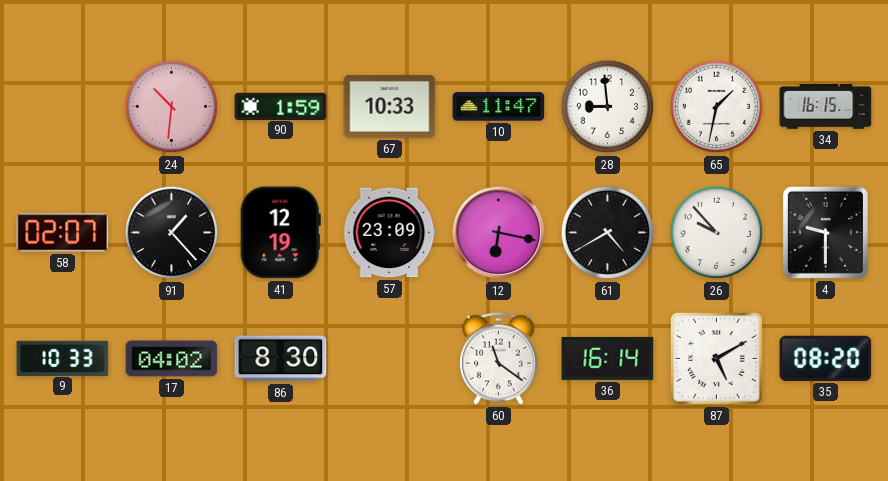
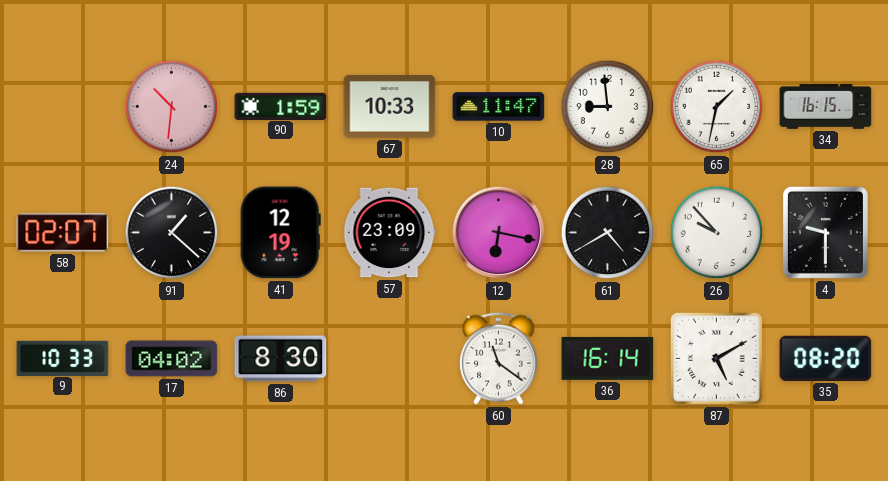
91: 1:23 -> 1:22 (172, 233)
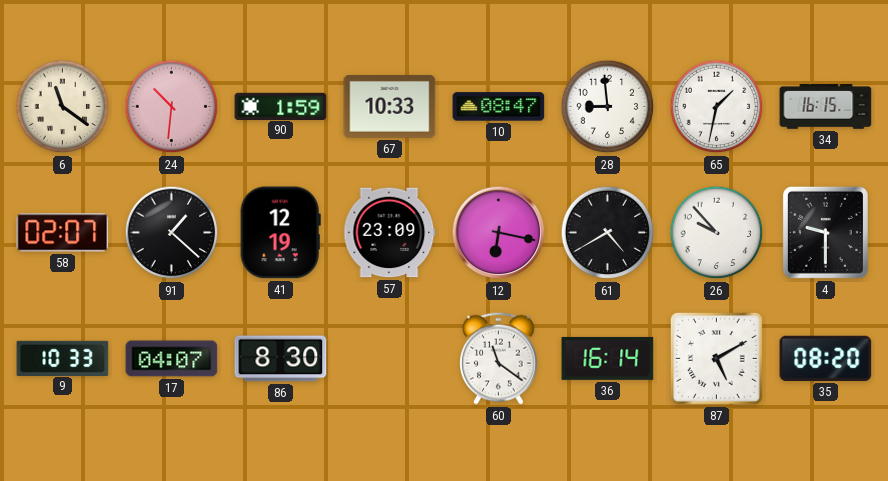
6: none -> 11:21 (63, 107)
10: 11:47 -> 08:47 (499, 107)
17: 04:02 -> 04:07 (172, 359)
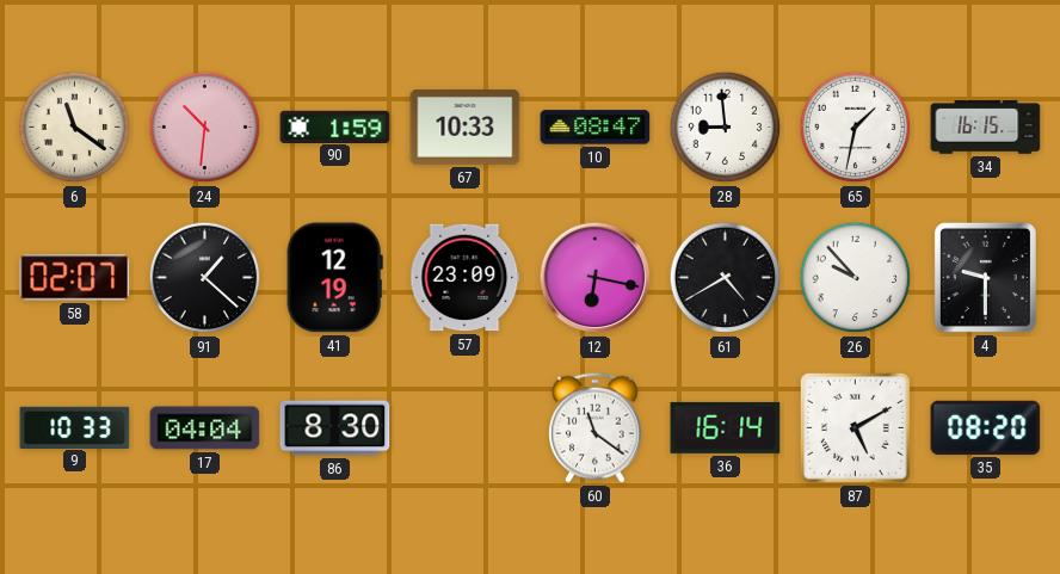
17: 04:07 -> 04:04 (205, 428)
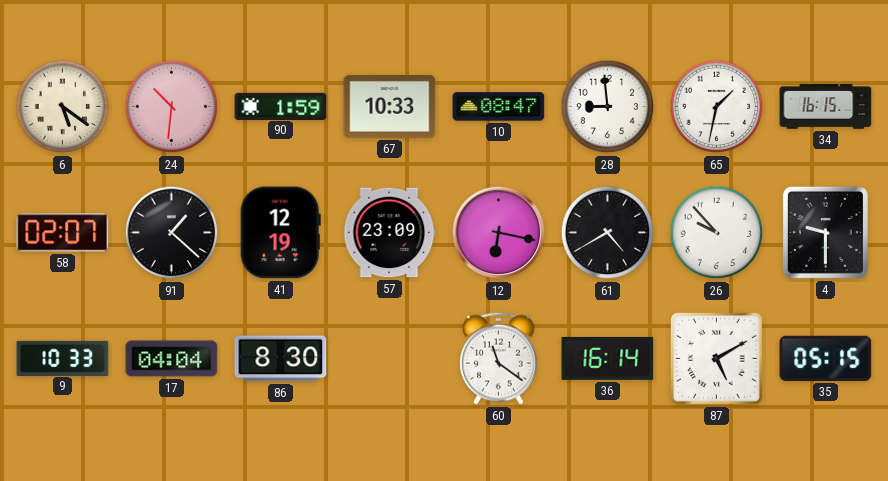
6: 11:21 -> 5:21 (63, 107)
35: 08:20 -> 05:15 (826, 358)
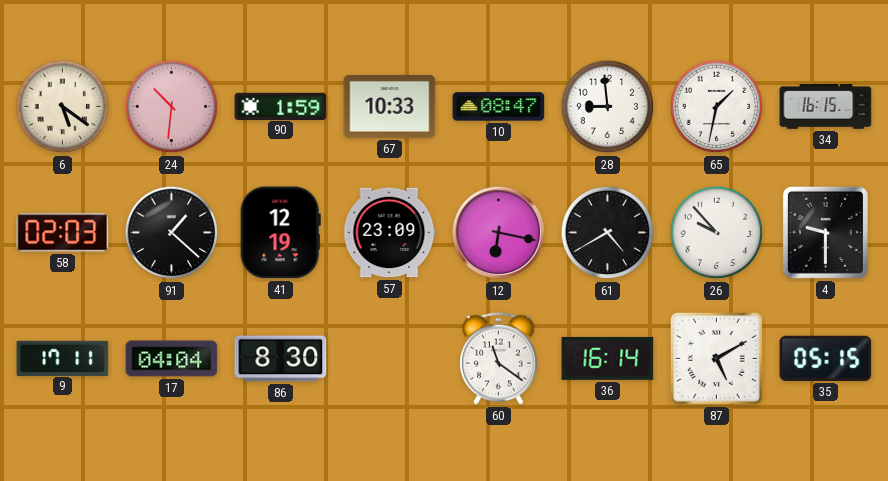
58: 02:07 -> 02:03 (63, 233)
9: 10:33 -> 17:11 (63, 358)
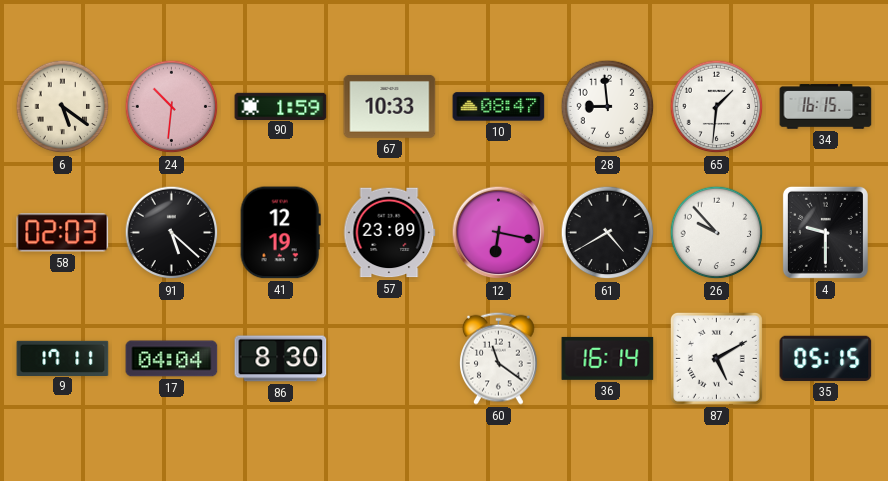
65: 1:32 -> 1:31 (717, 107)
91: 1:22 -> 5:22 (172, 233)
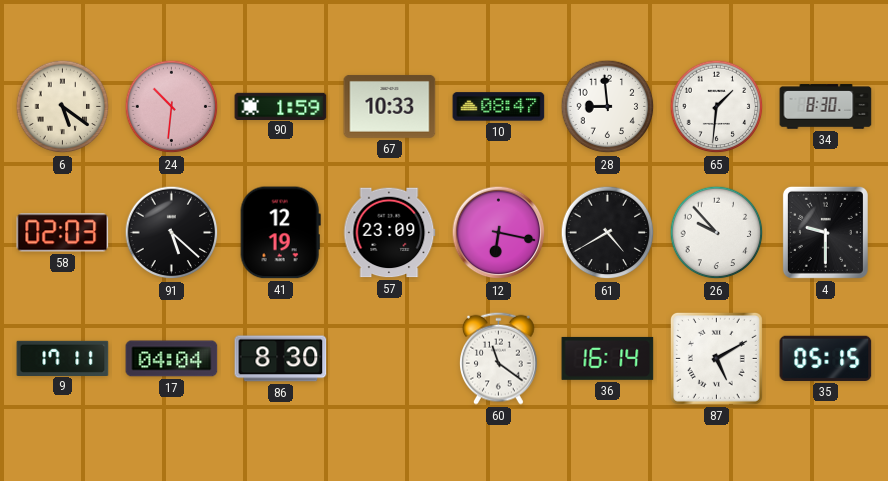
34: 16:15 -> 8:30 (826, 107)
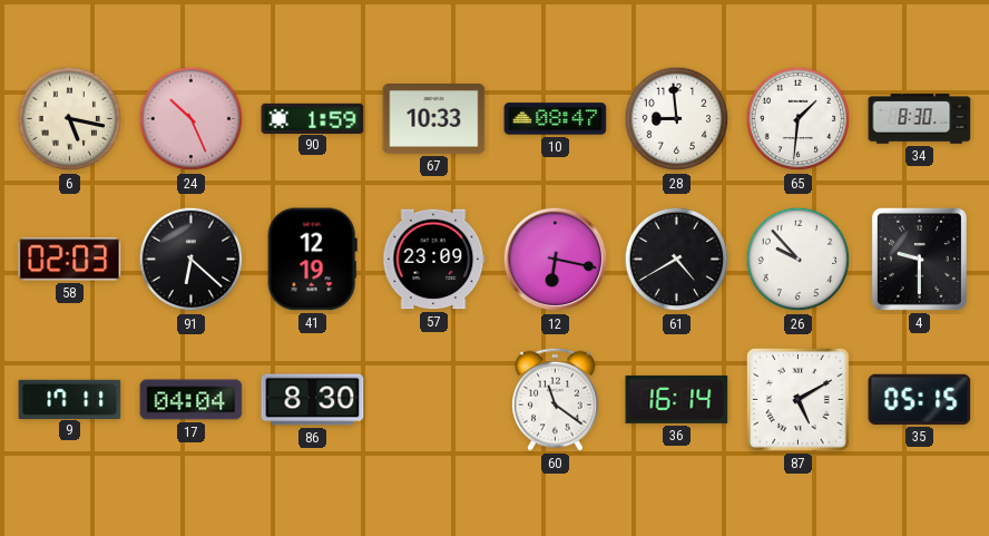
6: 5:21 -> 5:17 (70, 119)
24: 10:31 -> 10:26 (192, 119)
91: 5:22 -> 6:22 (192, 260)
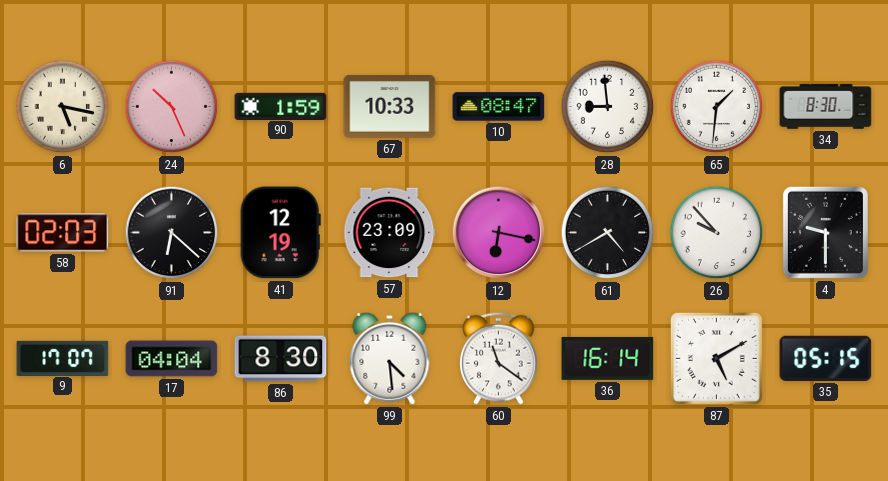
9: 17:11 -> 17:07 (63, 358)
99: none -> 4:29 (390, 358)
